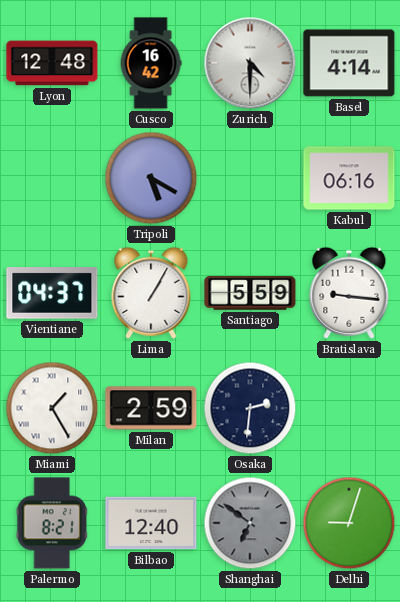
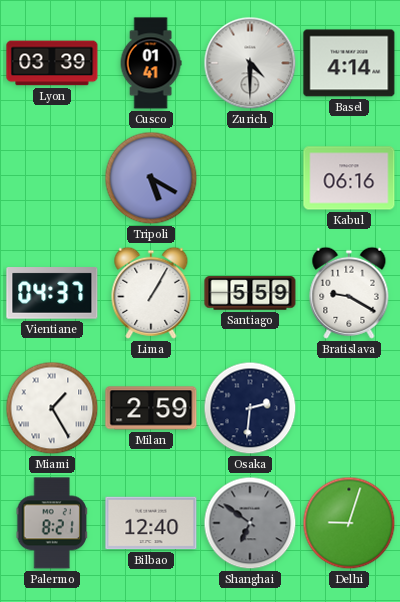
Lyon: 12:48 -> 03:39 (52, 63)
Cusco: 16:42 -> 01:41 (151, 63)
Bratislava: 9:16 -> 9:20 (349, 293)
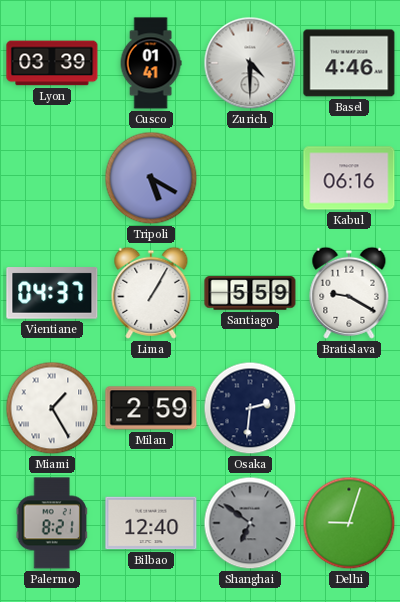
Basel: 4:14 -> 4:46 (349, 63)
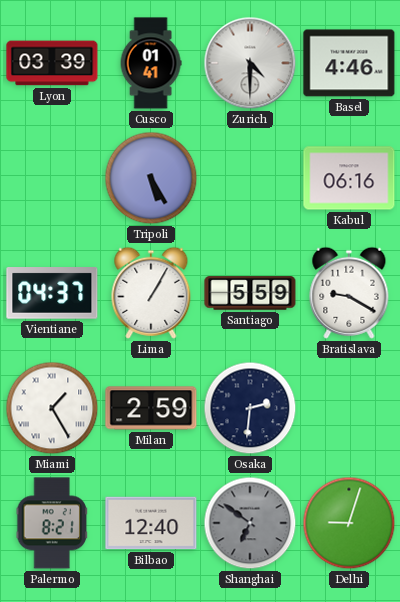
Tripoli: 5:20 -> 5:25 (151, 178)
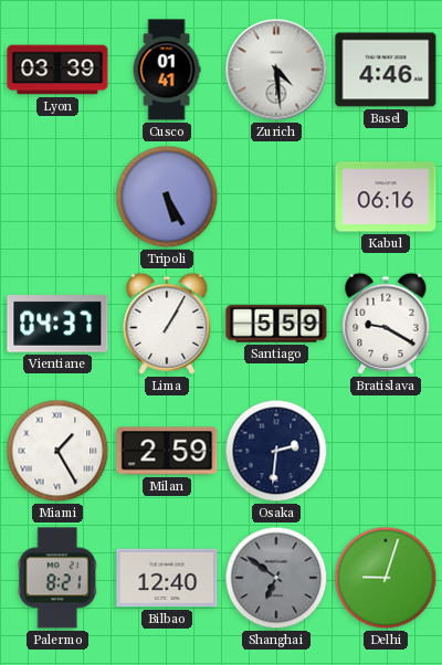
Zurich: 4:30 -> 4:29 (276, 70)
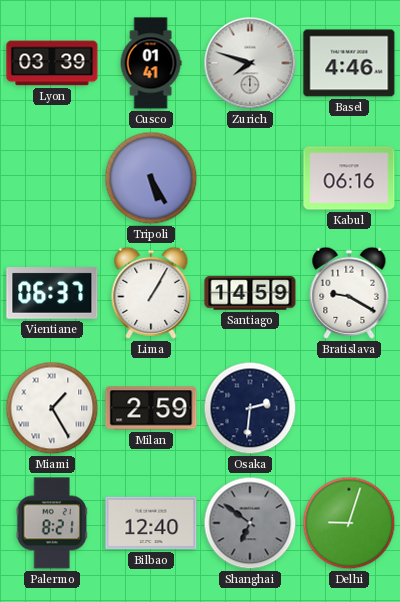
Zurich: 4:29 -> 7:48 (250, 63)
Vientiane: 04:37 -> 06:37 (52, 294)
Santiago: 5:59 -> 14:59 (250, 293)
